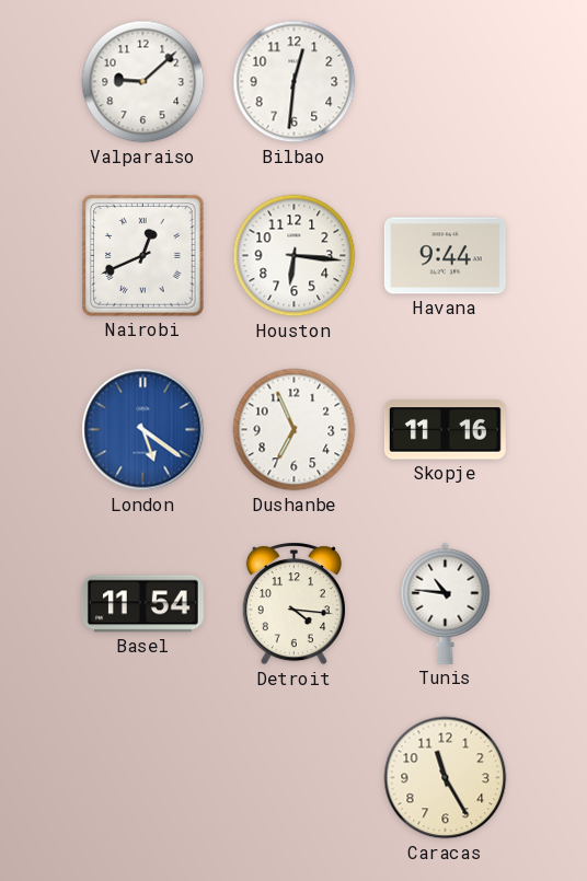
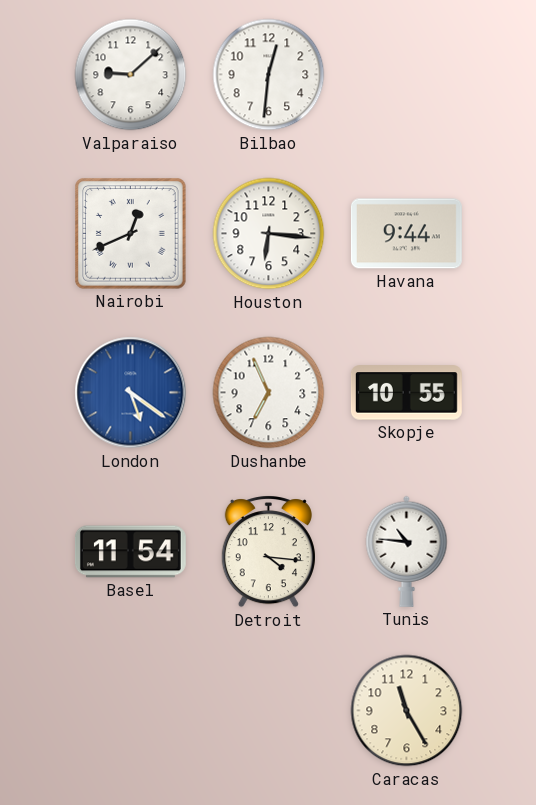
Skopje: 11:16 -> 10:55 (406, 393)
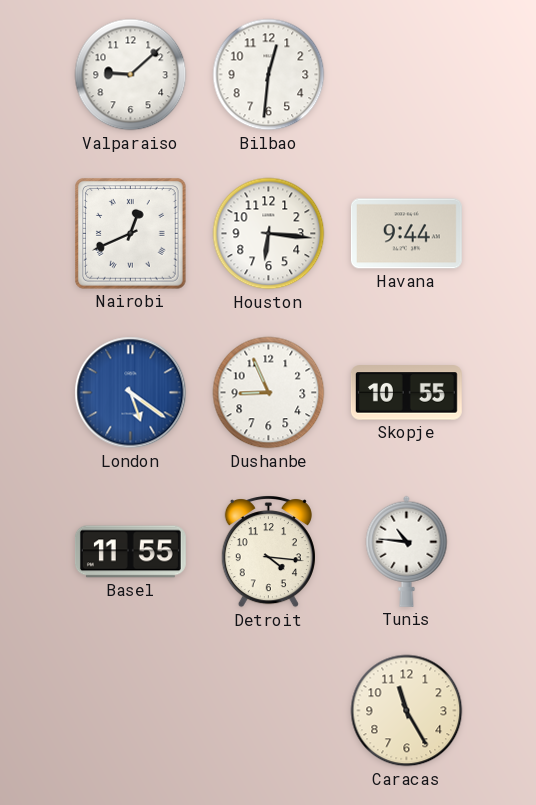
Dushanbe: 6:56 -> 8:56 (269, 393)
Basel: 11:54 -> 11:55 (130, 552)
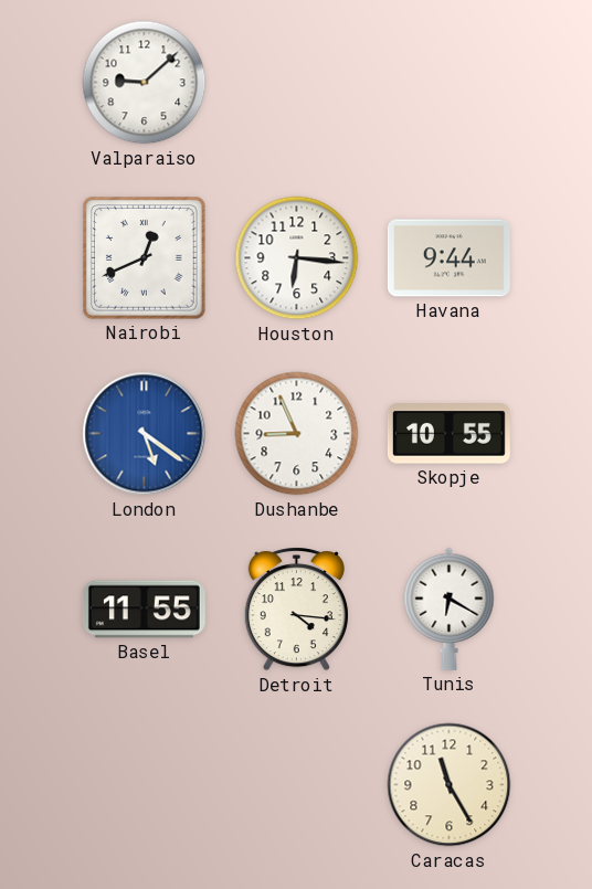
Bilbao: 12:31 -> none (269, 75)
Tunis: 10:46 -> 6:20 (450, 608)
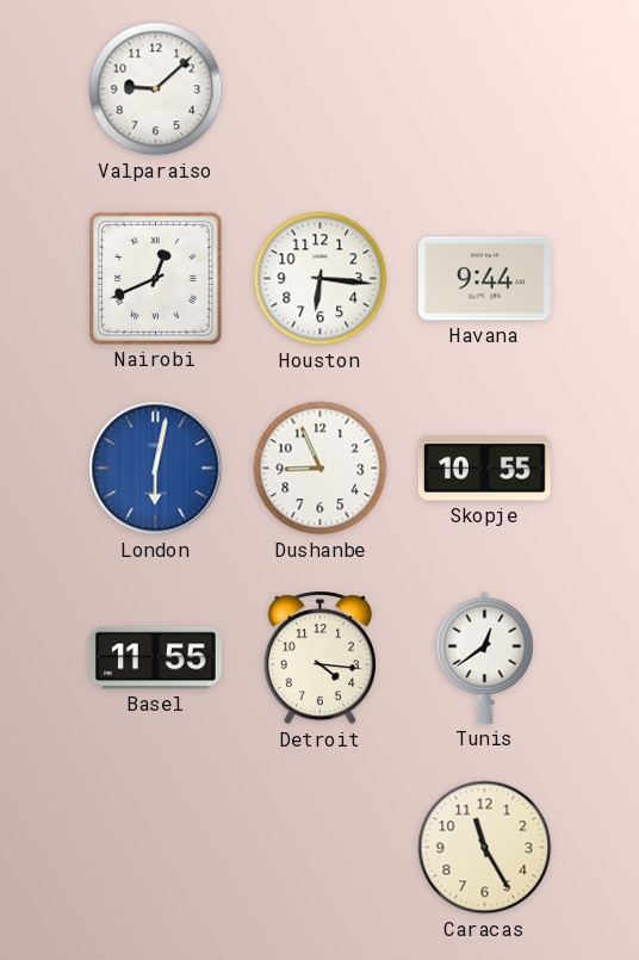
London: 5:21 -> 6:02 (156, 469)
Tunis: 6:20 -> 12:39 (485, 657)
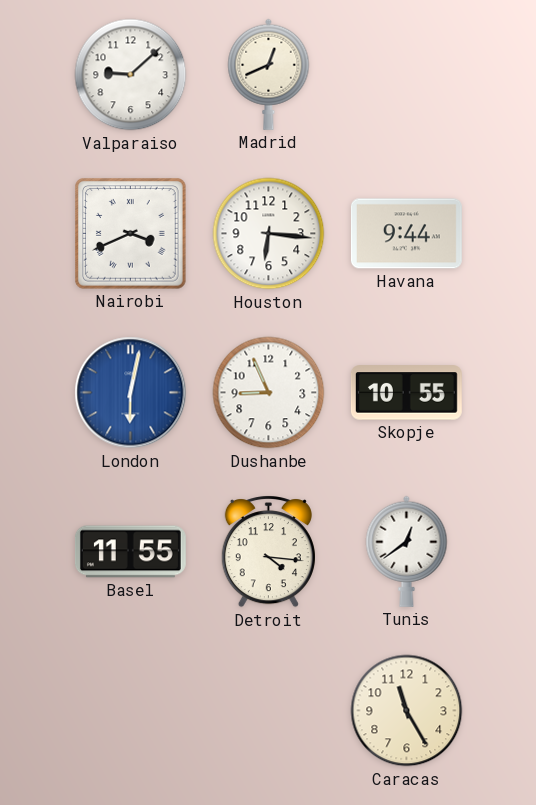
Madrid: none -> 12:41 (269, 74)
Nairobi: 12:41 -> 3:41 (131, 234)
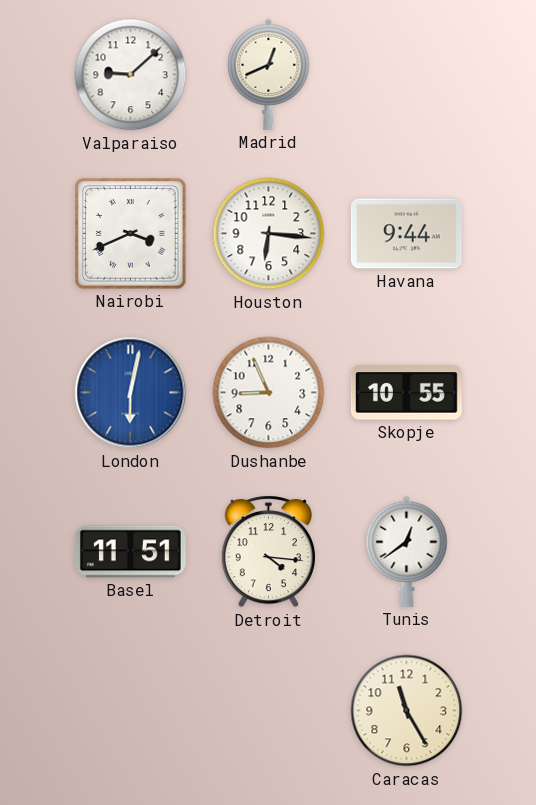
Basel: 11:55 -> 11:51 (130, 552)
